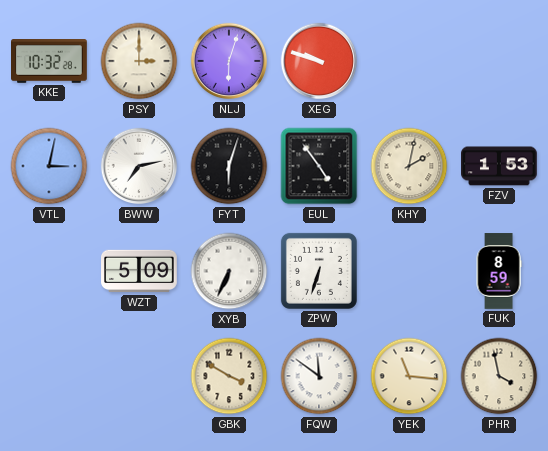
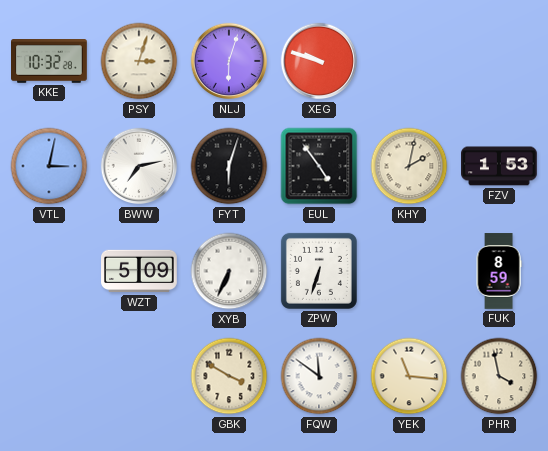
PSY: 3:00 -> 3:03 (139, 61)
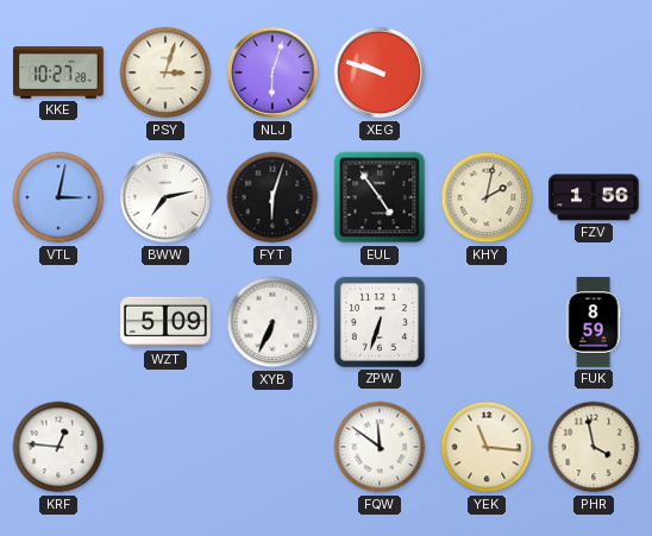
KKE: 10:32 -> 10:27 (58, 72)
FZV: 1:53 -> 1:56 (595, 197)
KRF: none -> 12:46 (58, 447)
GBK: 3:50 -> none (229, 376)
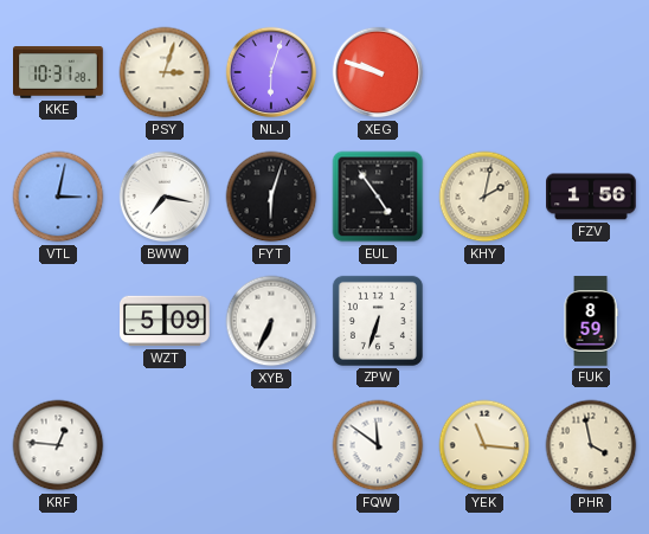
KKE: 10:27 -> 10:31 (58, 72)
BWW: 7:13 -> 7:17 (165, 197)
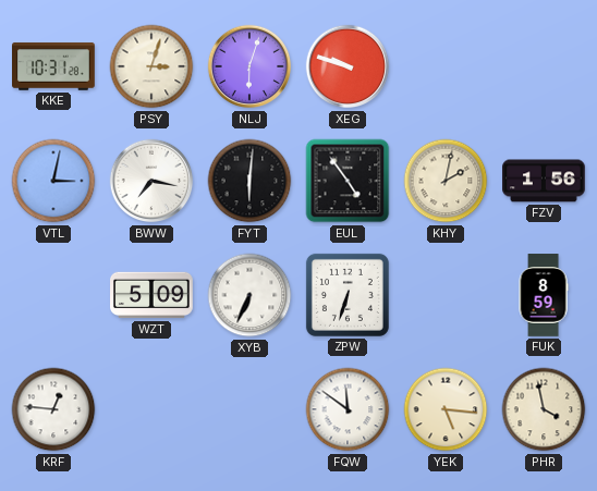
FYT: 6:03 -> 6:01 (249, 181)
YEK: 11:16 -> 5:16 (446, 409)
